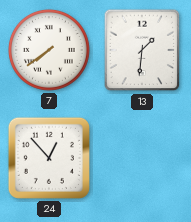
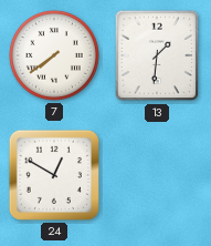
24: 12:53 -> 12:50 (54, 175)
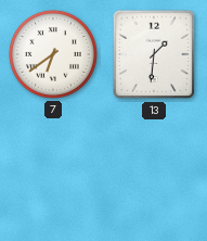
7: 7:39 -> 6:39 (53, 54)
24: 12:50 -> none (54, 175)
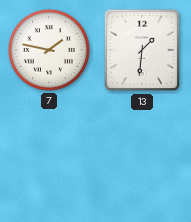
7: 6:39 -> 1:47 (49, 50)
